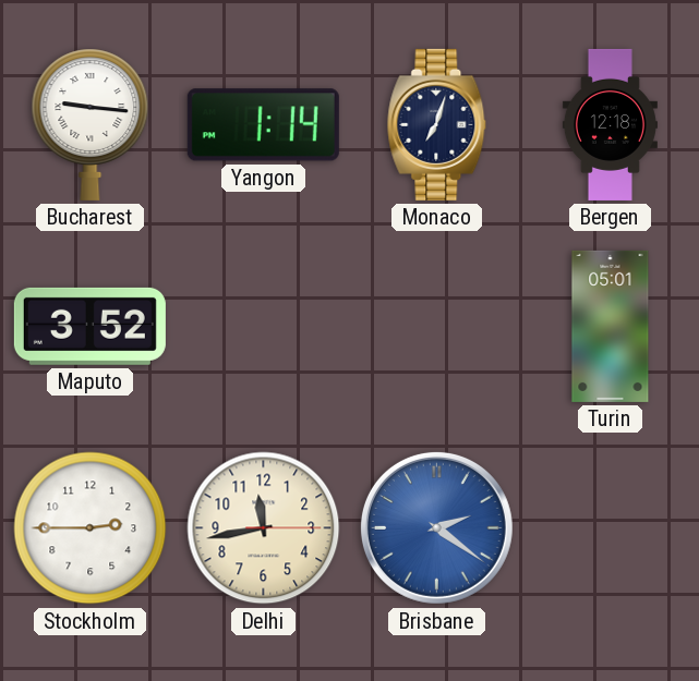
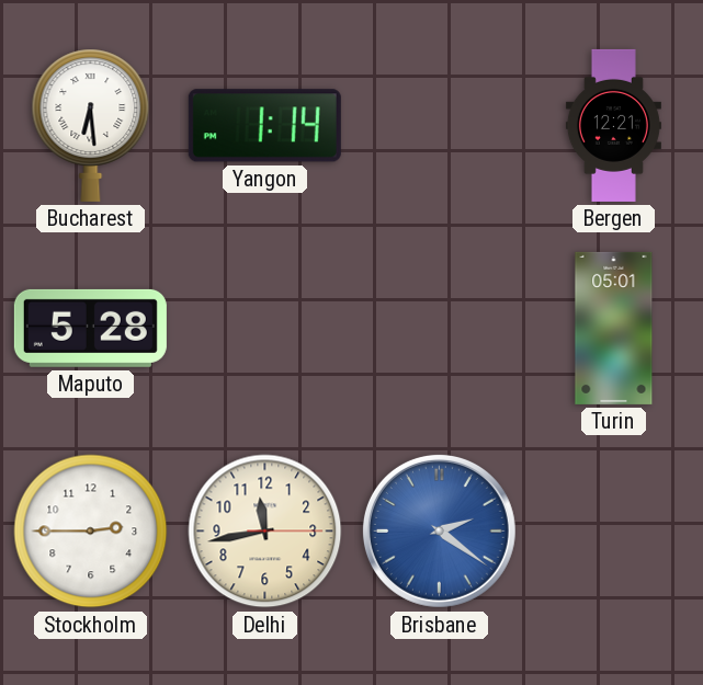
Bucharest: 9:16 -> 6:29 (91, 125)
Monaco: 7:03 -> none (437, 124)
Bergen: 12:18 -> 12:21 (613, 125)
Maputo: 3:52 -> 5:28 (90, 328)
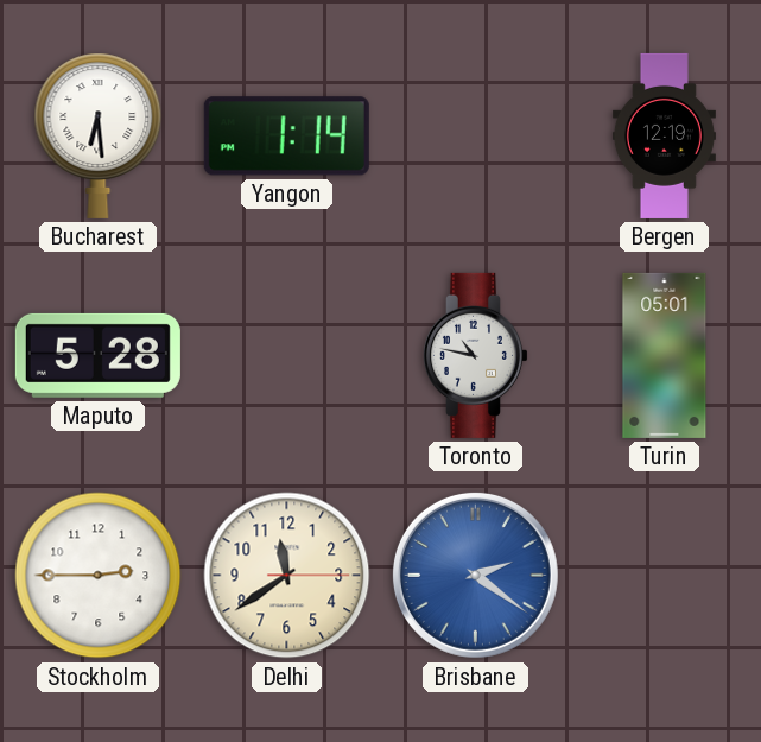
Bergen: 12:21 -> 12:19 (664, 135)
Toronto: none -> 10:47 (475, 355)
Delhi: 11:43 -> 11:39 (287, 576)
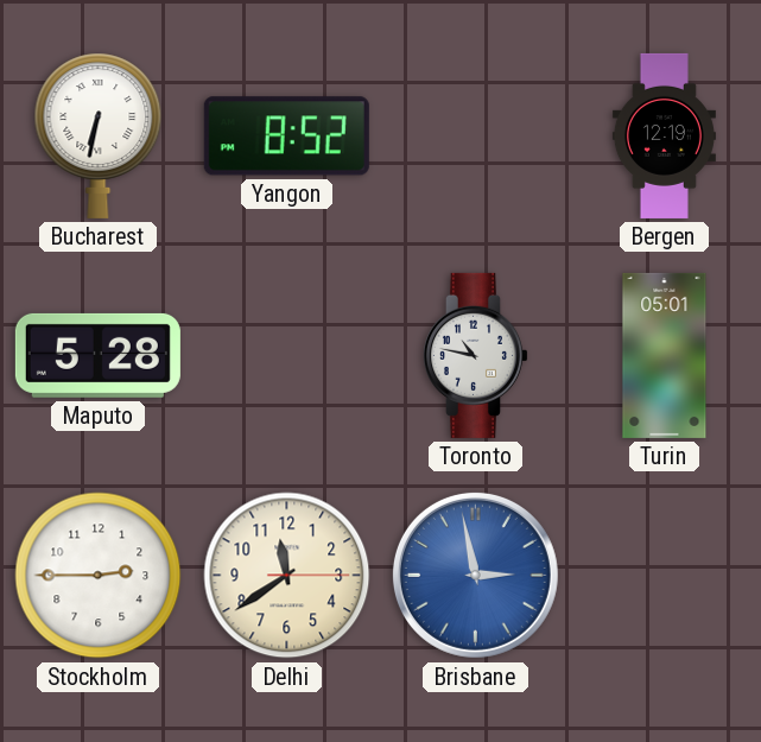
Bucharest: 6:29 -> 6:32 (99, 135)
Yangon: 1:14 -> 8:52 (286, 137)
Brisbane: 2:21 -> 2:58 (475, 575)
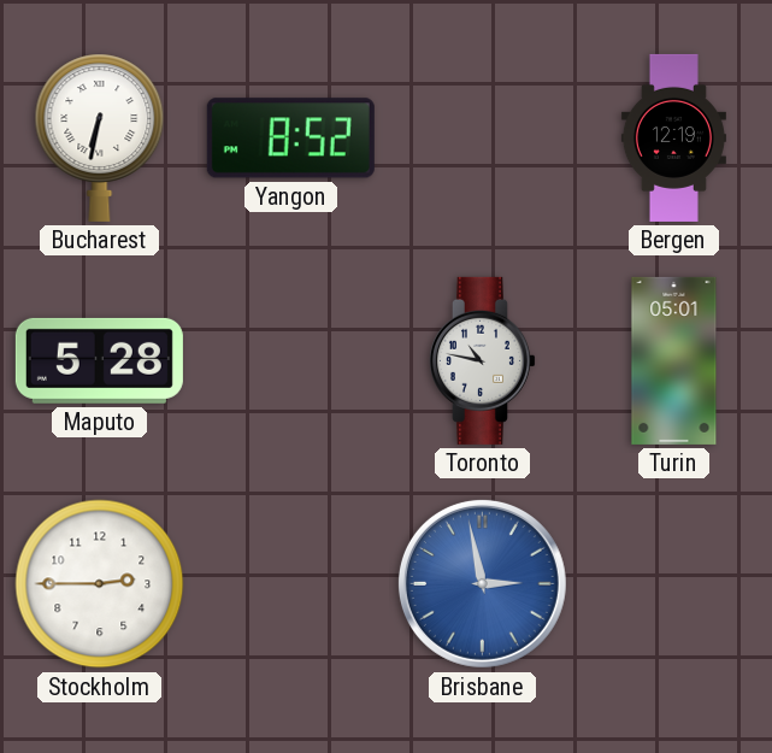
Delhi: 11:39 -> none (287, 576)
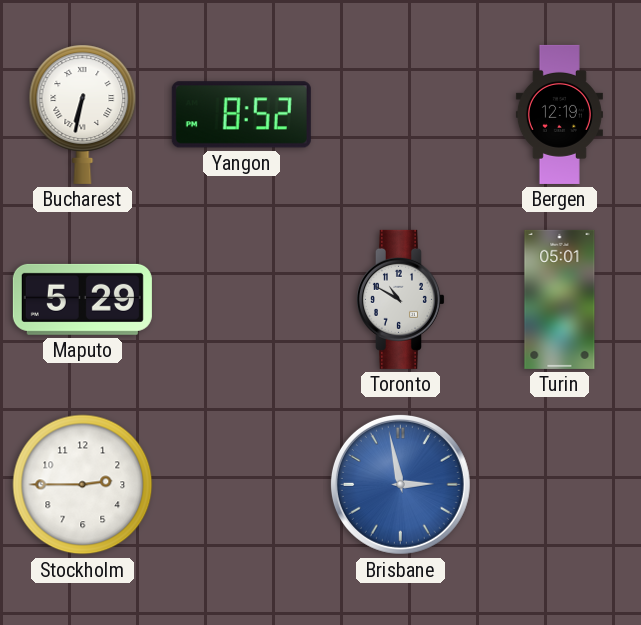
Maputo: 5:28 -> 5:29 (82, 299)
Toronto: 10:47 -> 10:50 (400, 299)
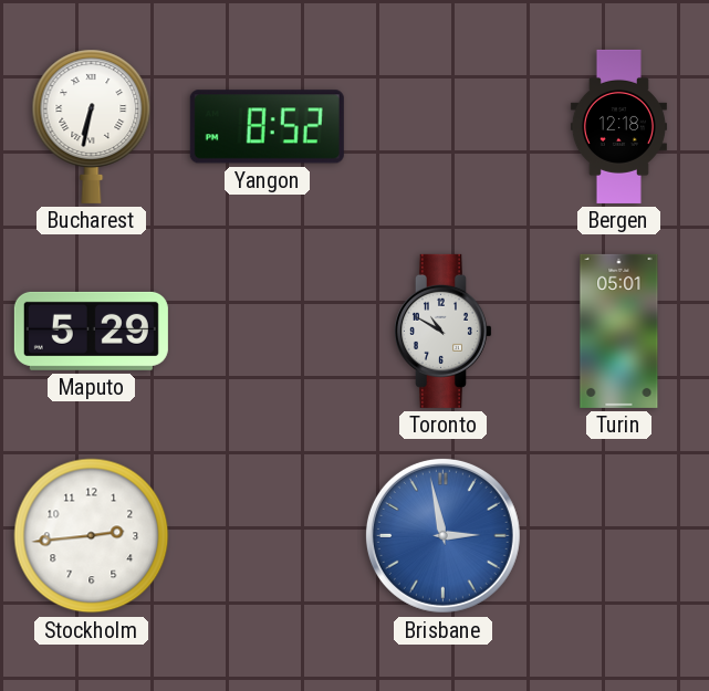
Bergen: 12:19 -> 12:18 (618, 126)
Stockholm: 2:45 -> 2:44 (92, 536)
